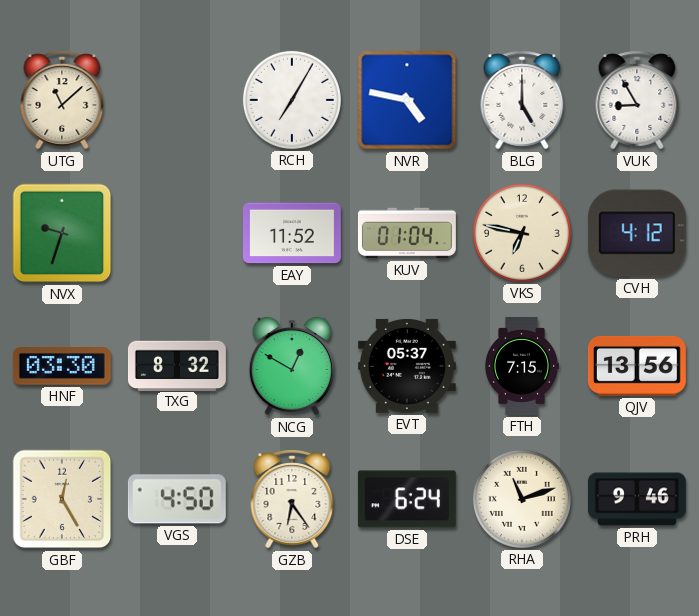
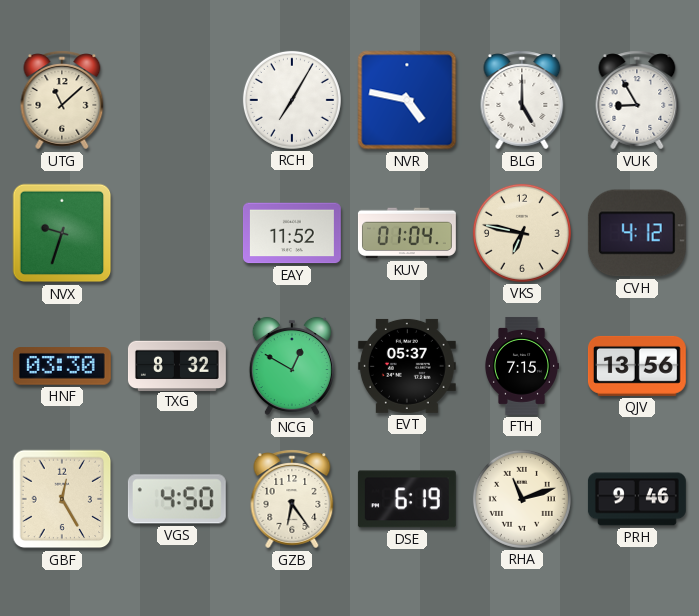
DSE: 6:24 -> 6:19 (407, 499)
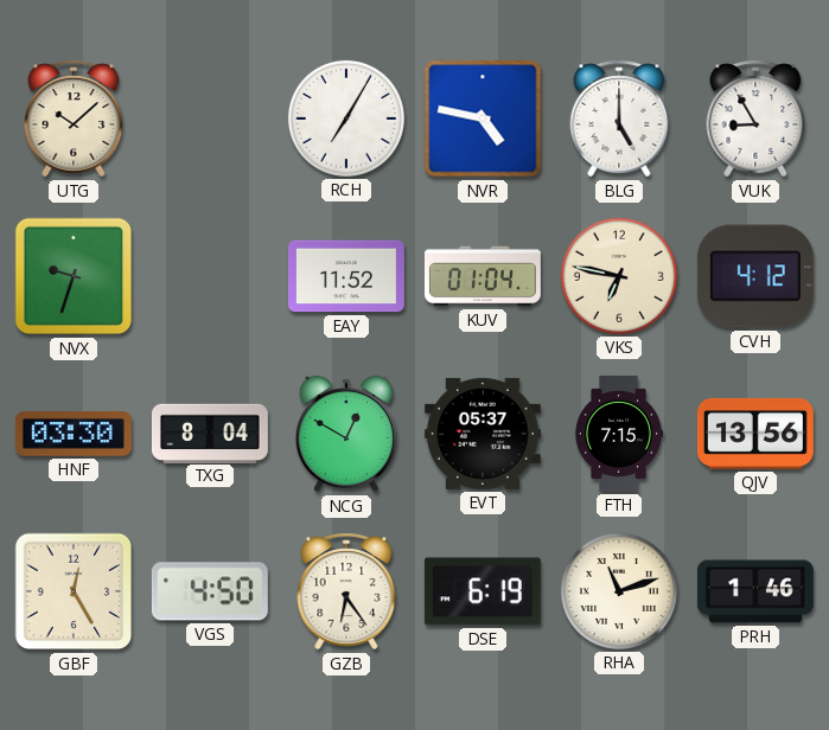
UTG: 11:08 -> 10:08 (74, 119)
TXG: 8:32 -> 8:04 (210, 433)
PRH: 9:46 -> 1:46 (755, 591)
